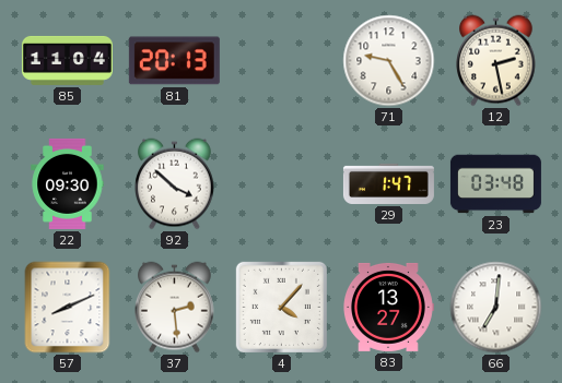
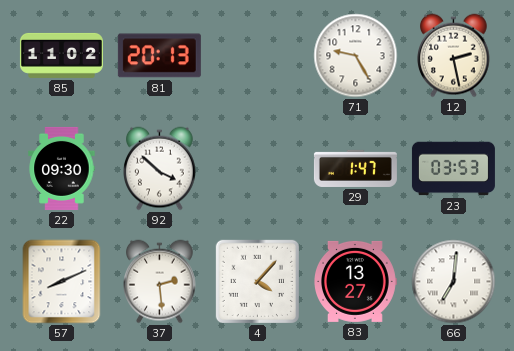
85: 11:04 -> 11:02 (61, 55)
23: 03:48 -> 03:53 (453, 169)
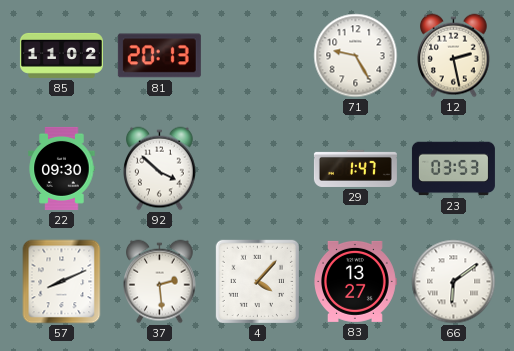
66: 7:01 -> 6:09 (454, 282)
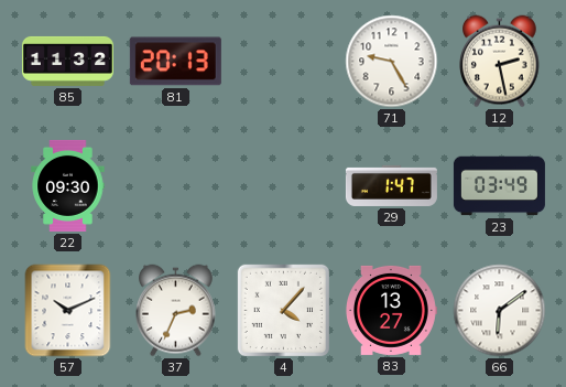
85: 11:02 -> 11:32 (67, 61)
92: 3:52 -> none (160, 169)
23: 03:53 -> 03:49 (499, 186)
57: 8:11 -> 10:11 (68, 311)
37: 2:29 -> 2:34 (176, 311)
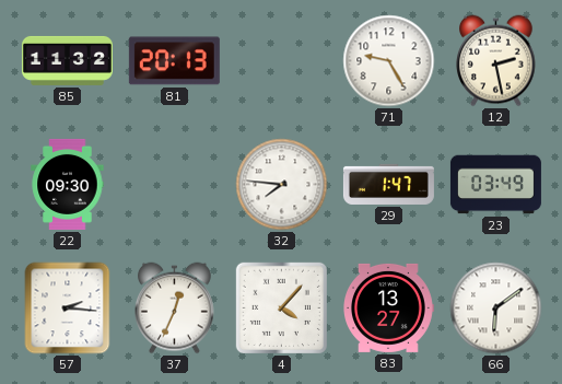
32: none -> 7:46 (282, 185)
57: 10:11 -> 2:16 (68, 309)
37: 2:34 -> 12:34 (175, 309)
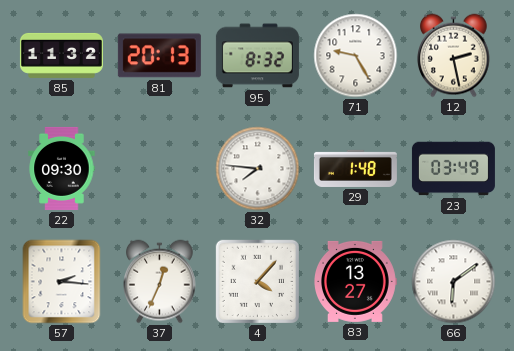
95: none -> 8:32 (257, 56)
29: 1:47 -> 1:48 (355, 168)
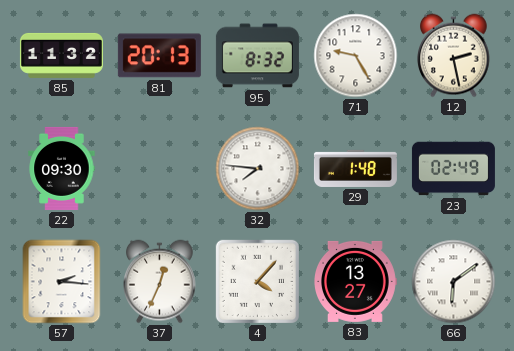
23: 03:49 -> 02:49 (453, 169)
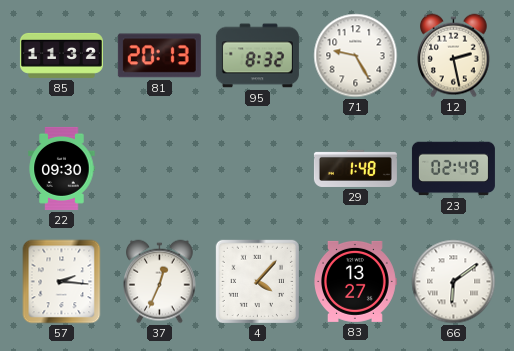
32: 7:46 -> none (258, 169)
